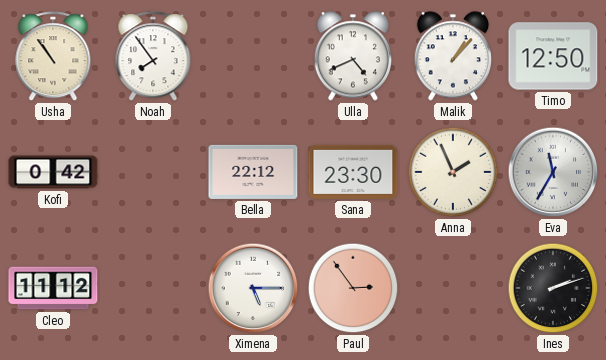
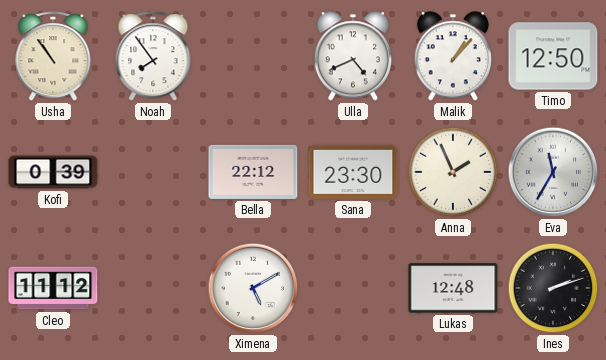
Kofi: 0:42 -> 0:39 (53, 172)
Ximena: 5:15 -> 5:10 (253, 288)
Paul: 2:54 -> none (353, 288)
Lukas: none -> 12:48 (453, 288)
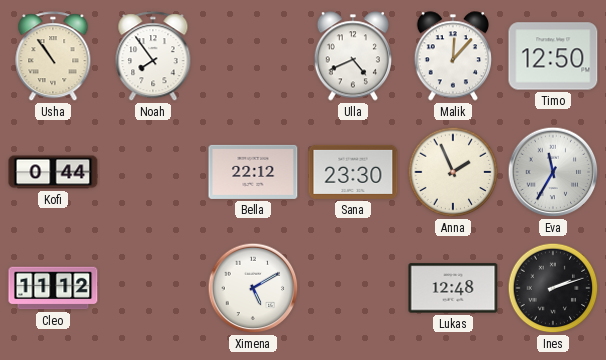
Malik: 1:07 -> 12:07 (452, 56)
Kofi: 0:39 -> 0:44 (53, 172)
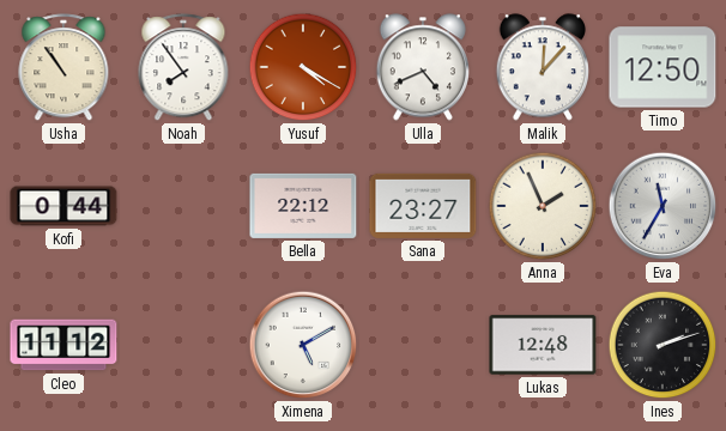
Yusuf: none -> 4:20 (303, 67)
Sana: 23:30 -> 23:27 (423, 206)
